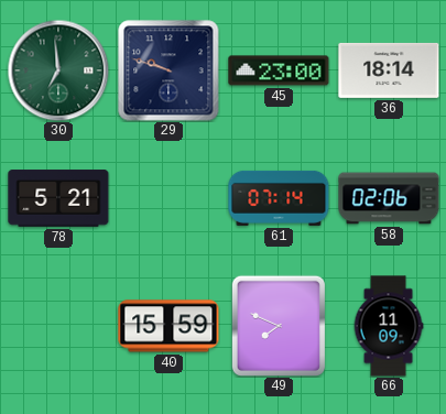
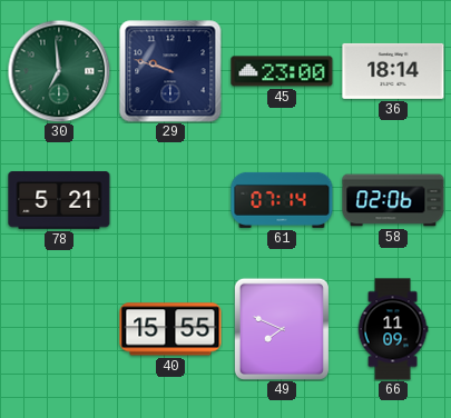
40: 15:59 -> 15:55 (170, 329)
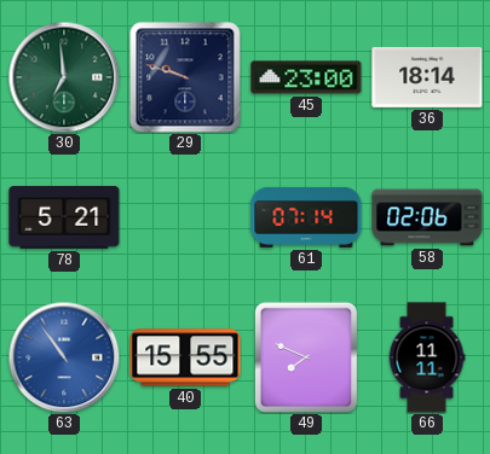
63: none -> 10:54 (64, 357)
66: 11:09 -> 11:11 (427, 357)
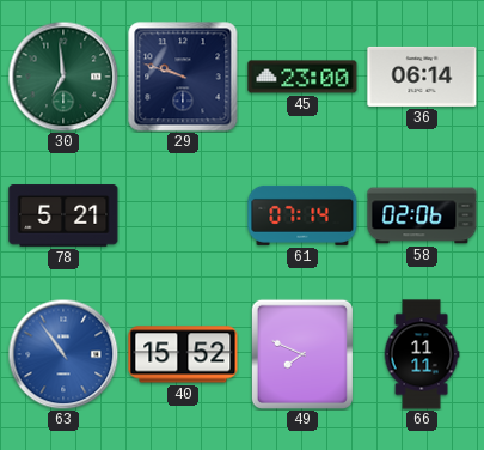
36: 18:14 -> 06:14 (422, 77)
40: 15:55 -> 15:52 (183, 354)
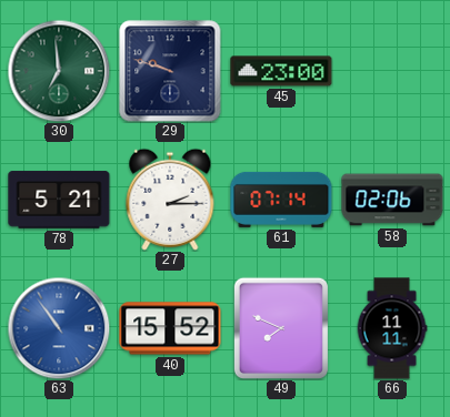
36: 06:14 -> none (422, 77)
27: none -> 2:15 (170, 200)
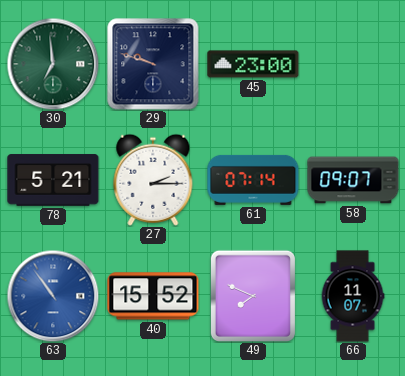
58: 02:06 -> 09:07 (353, 180)
66: 11:11 -> 11:07 (353, 296)
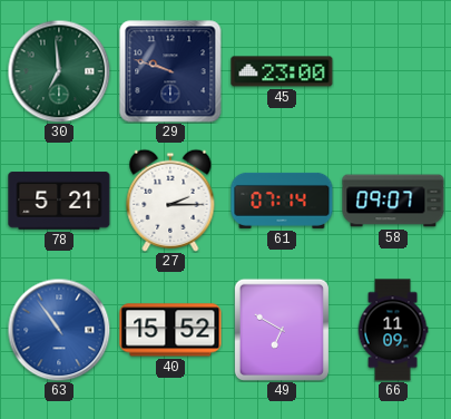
49: 7:49 -> 6:50 (281, 329)
66: 11:07 -> 11:09 (393, 330)
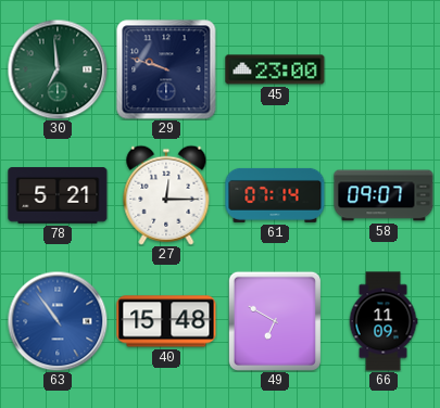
27: 2:15 -> 12:15 (166, 195)
40: 15:52 -> 15:48 (166, 321)
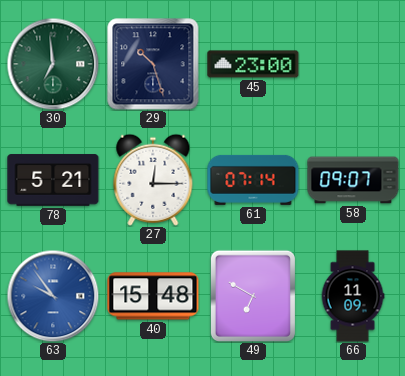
29: 9:48 -> 10:27 (153, 64)
63: 10:54 -> 9:54 (53, 296)
